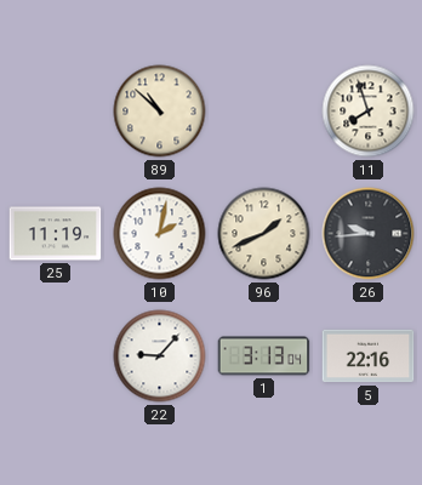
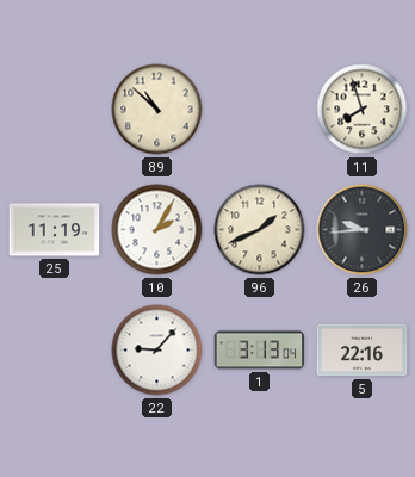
10: 2:02 -> 2:05 (157, 230)
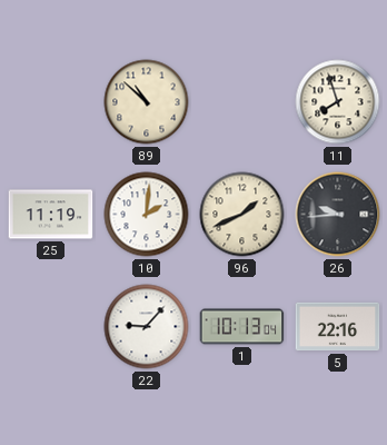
10: 2:05 -> 2:01 (147, 215)
1: 3:13 -> 10:13 (242, 327)
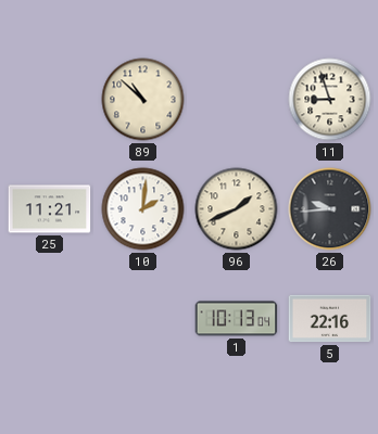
11: 7:57 -> 8:57 (330, 100)
25: 11:19 -> 11:21 (50, 209)
22: 9:07 -> none (147, 327)
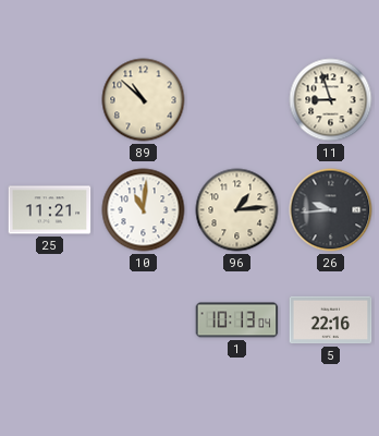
10: 2:01 -> 11:01 (144, 210)
96: 1:41 -> 1:14 (237, 210)
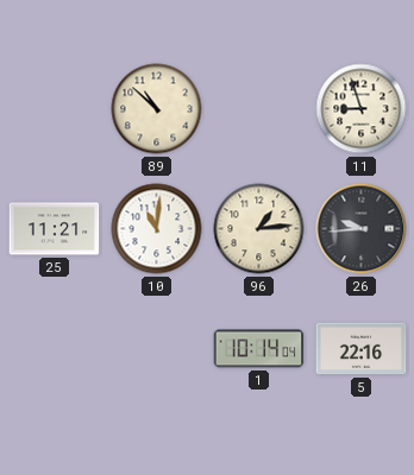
1: 10:13 -> 10:14 (259, 349)
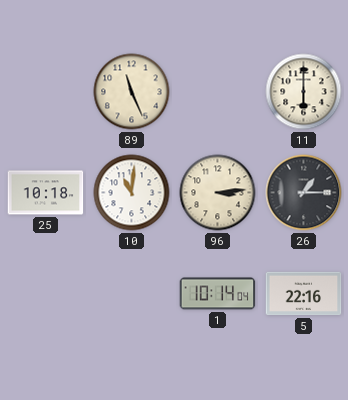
89: 10:52 -> 11:26 (132, 92)
11: 8:57 -> 6:00 (304, 92)
25: 11:21 -> 10:18 (46, 193)
96: 1:14 -> 3:14 (218, 193)
26: 9:44 -> 1:15 (304, 193)
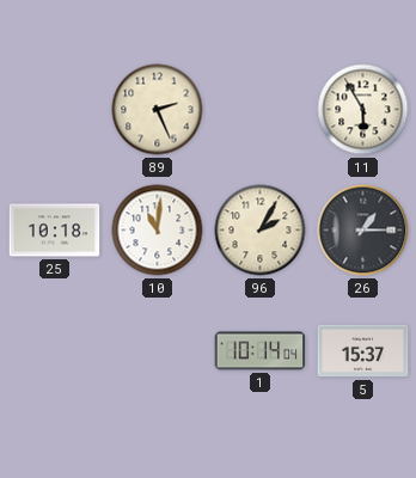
89: 11:26 -> 2:26 (158, 110)
11: 6:00 -> 5:55 (363, 110)
96: 3:14 -> 2:05 (261, 231)
5: 22:16 -> 15:37 (363, 351)
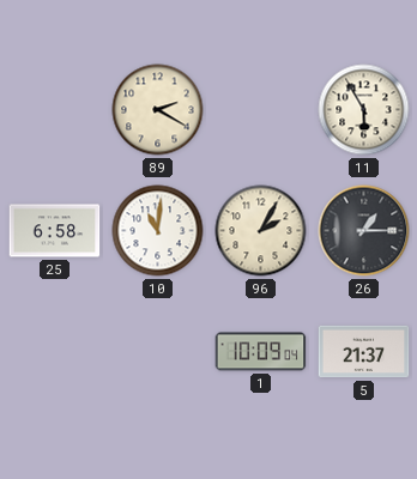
89: 2:26 -> 2:20 (158, 110)
25: 10:18 -> 6:58 (55, 231)
1: 10:14 -> 10:09 (261, 352)
5: 15:37 -> 21:37 (364, 352)
